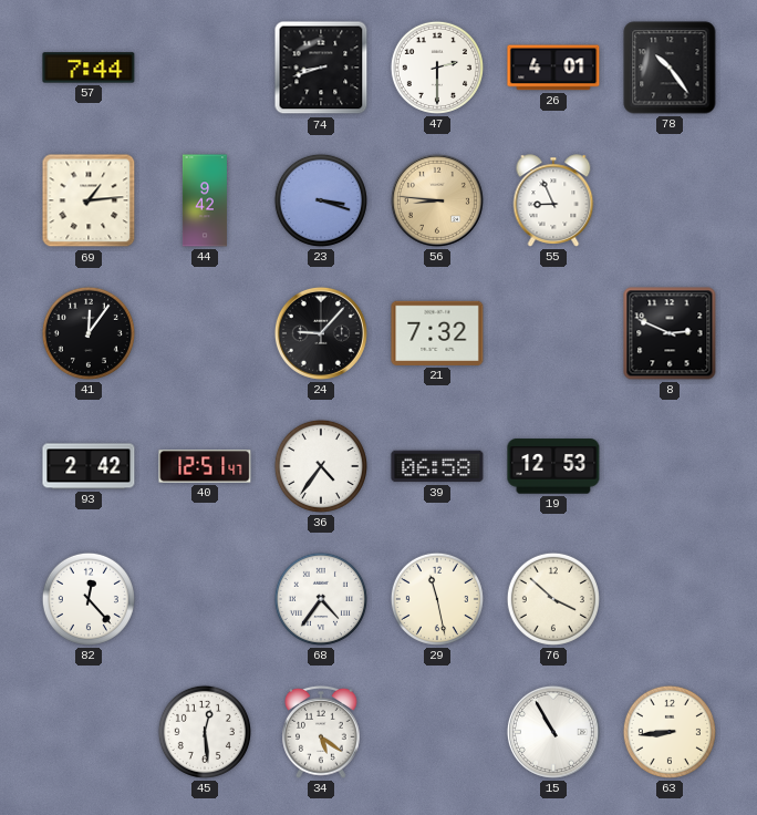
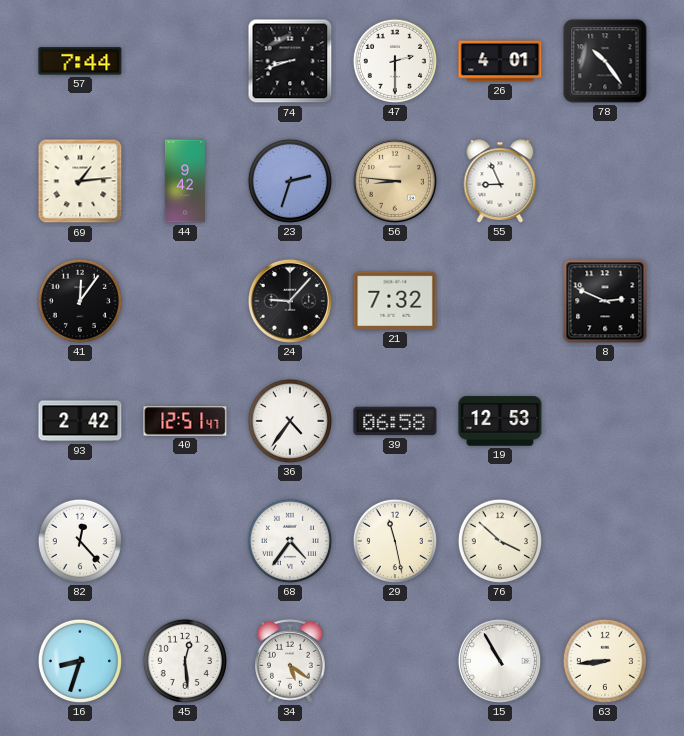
23: 3:18 -> 2:33 (290, 181)
16: none -> 8:33 (80, 661)
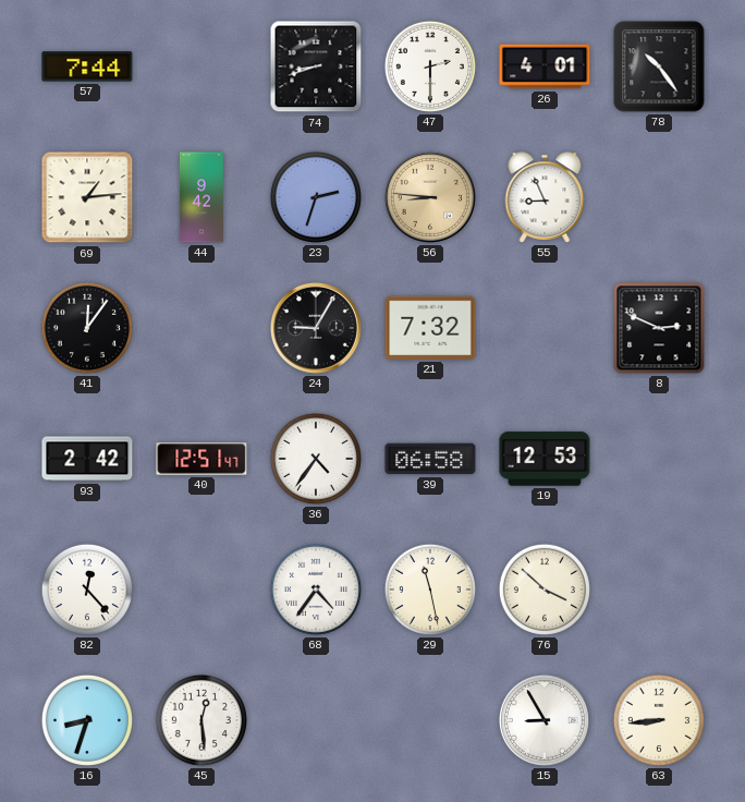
24: 9:07 -> 9:05 (316, 328)
34: 5:21 -> none (290, 661)
15: 10:55 -> 8:55 (545, 720)
